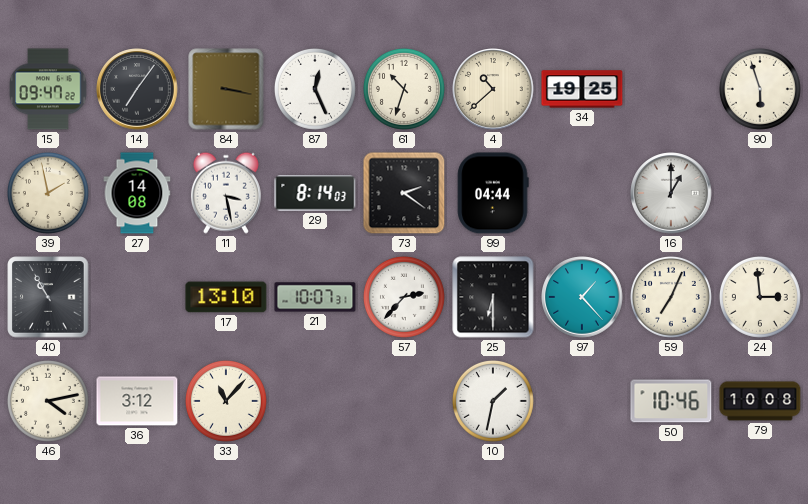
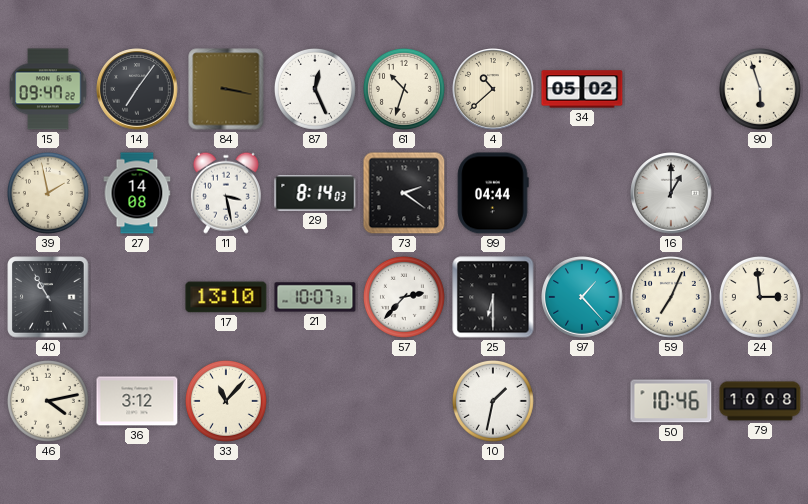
34: 19:25 -> 05:02 (582, 89)
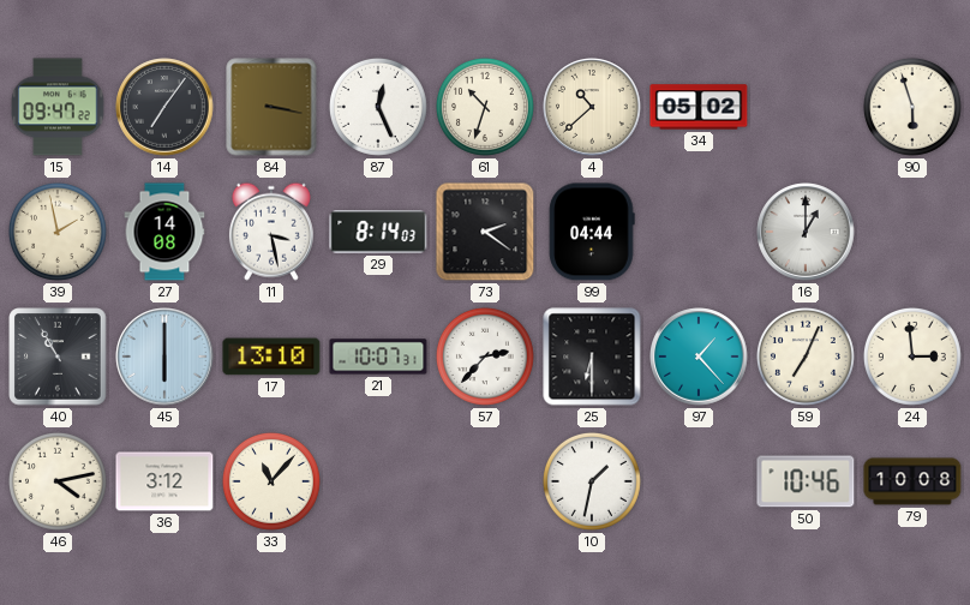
45: none -> 6:00 (164, 357)
